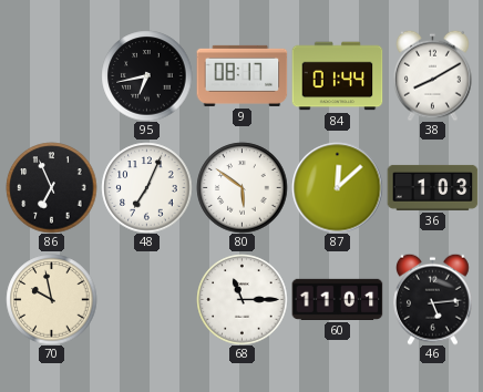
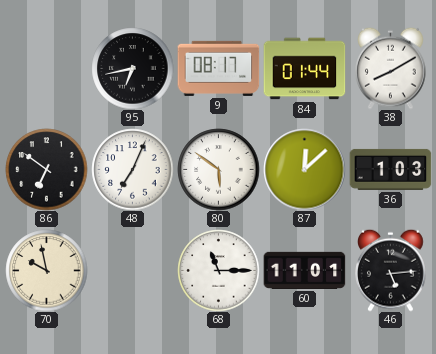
86: 6:56 -> 6:51 (46, 169)
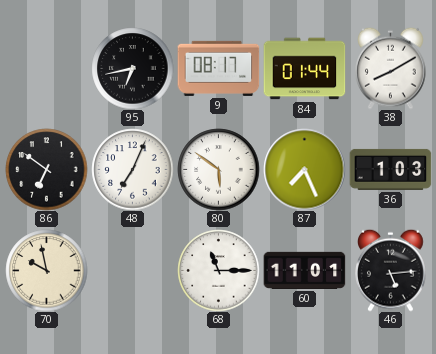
87: 12:08 -> 7:26 (304, 169)
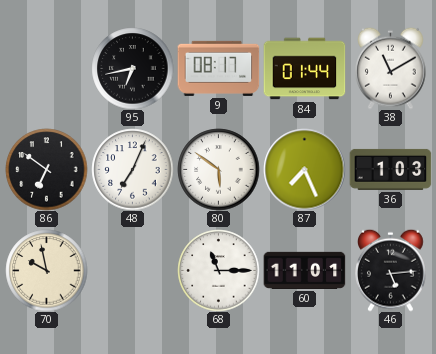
38: 8:10 -> 11:10 (391, 68)
